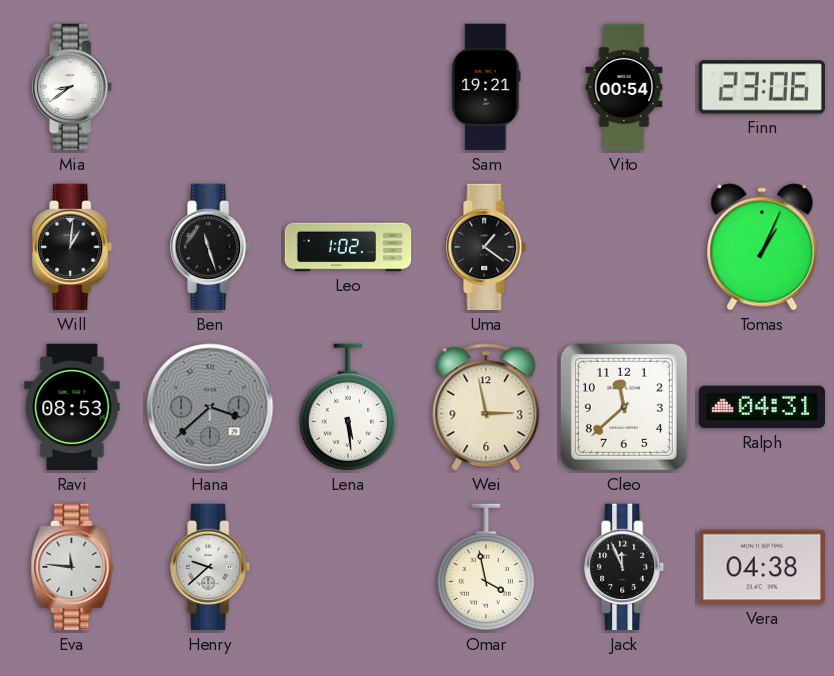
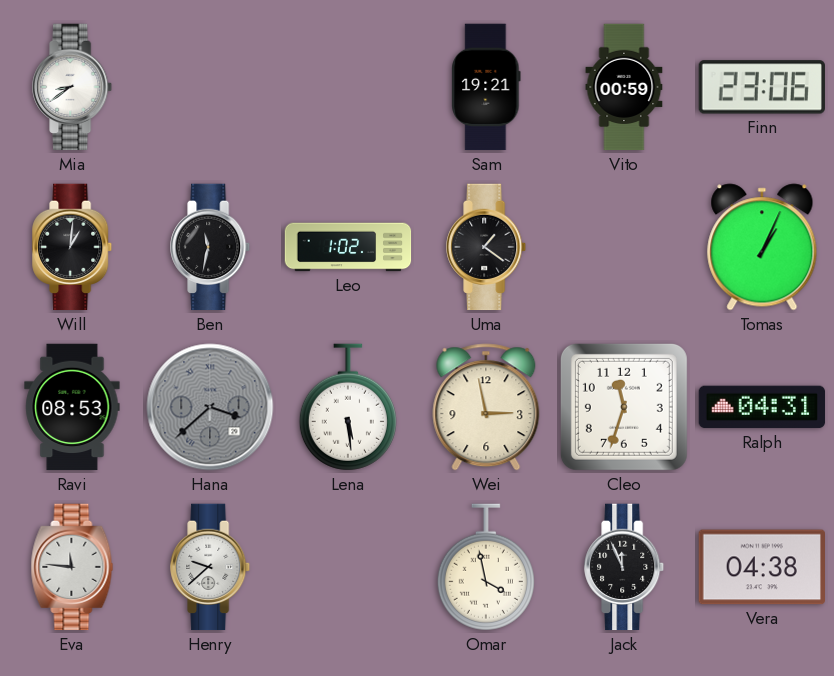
Vito: 00:54 -> 00:59 (624, 87)
Ben: 11:27 -> 11:32 (211, 247)
Cleo: 11:38 -> 11:33 (624, 407)
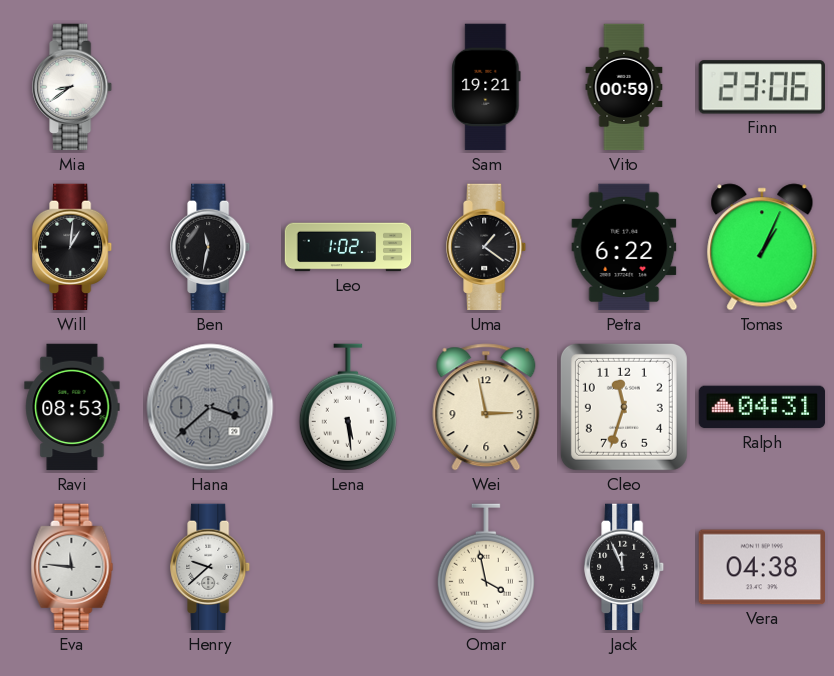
Petra: none -> 6:22 (624, 247)
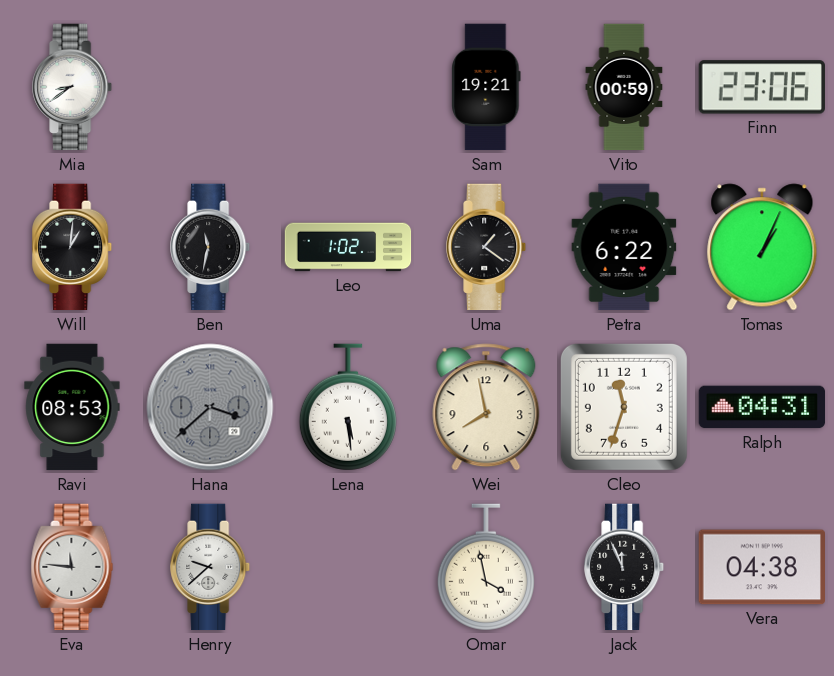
Wei: 2:58 -> 7:58 (486, 407)
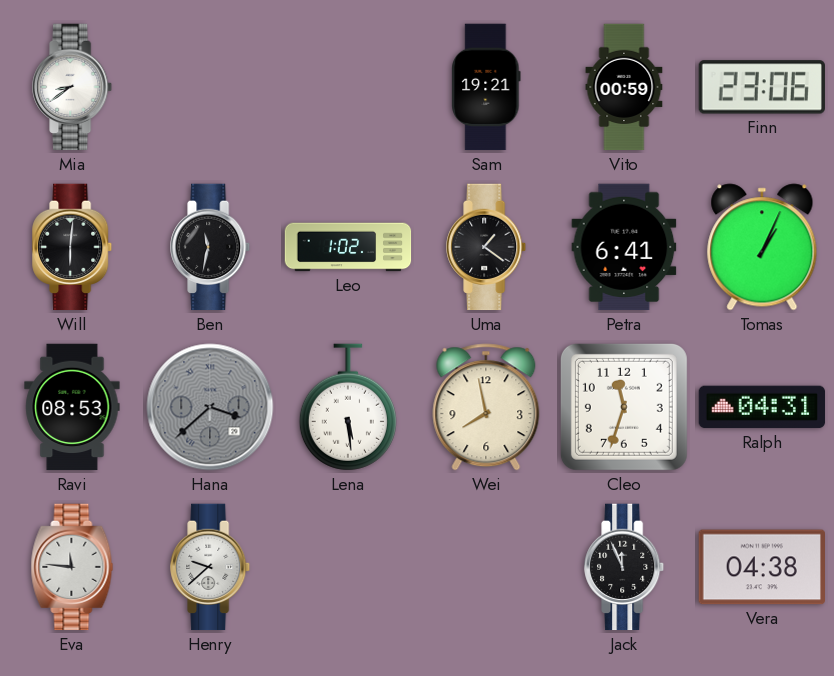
Will: 1:01 -> 6:01 (73, 247)
Petra: 6:22 -> 6:41 (624, 247)
Omar: 3:58 -> none (486, 567)
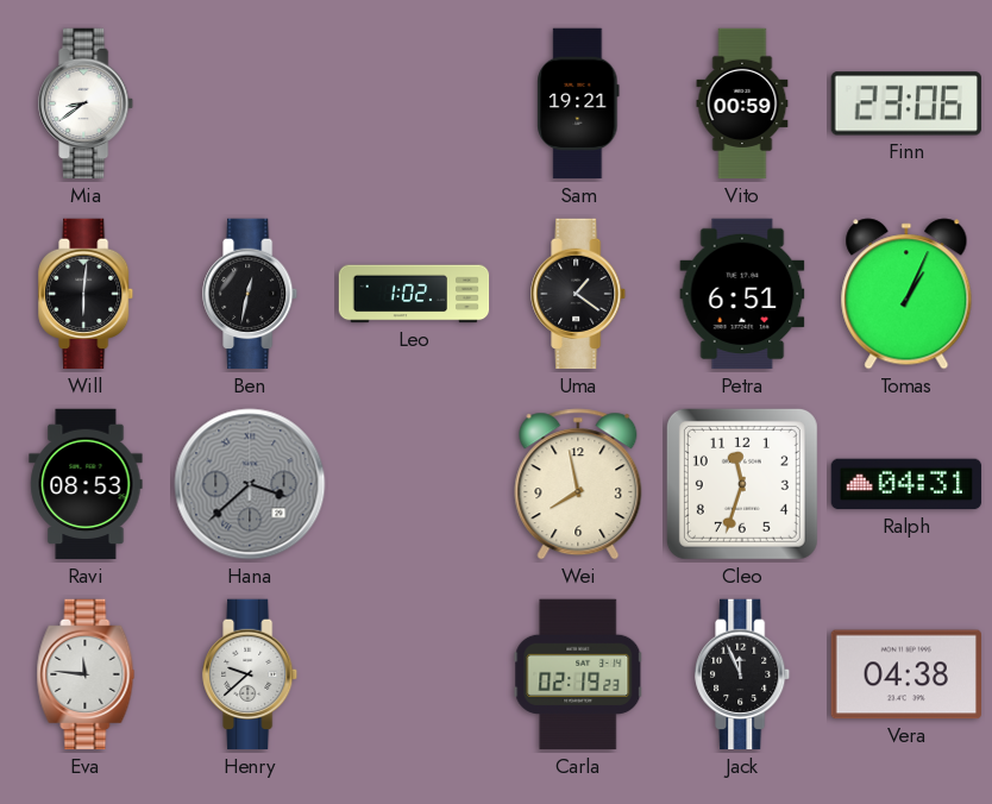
Ben: 11:32 -> 12:32 (251, 294)
Petra: 6:41 -> 6:51 (742, 294)
Lena: 5:29 -> none (348, 407)
Carla: none -> 02:19 (578, 674)
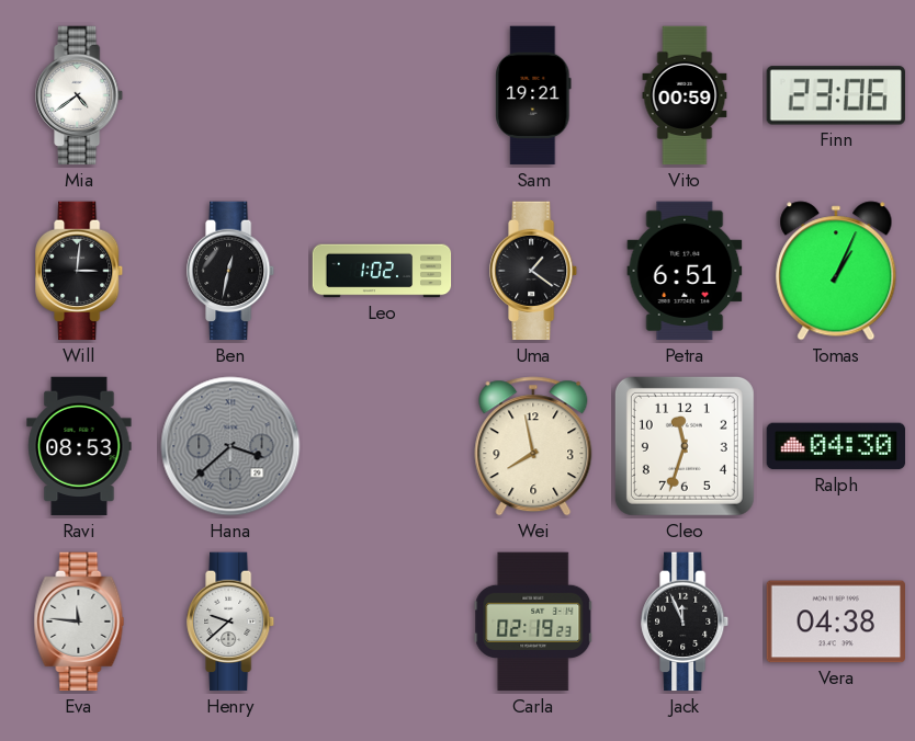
Mia: 8:39 -> 4:39 (80, 95)
Will: 6:01 -> 3:01 (80, 271)
Ralph: 04:31 -> 04:30 (836, 446)
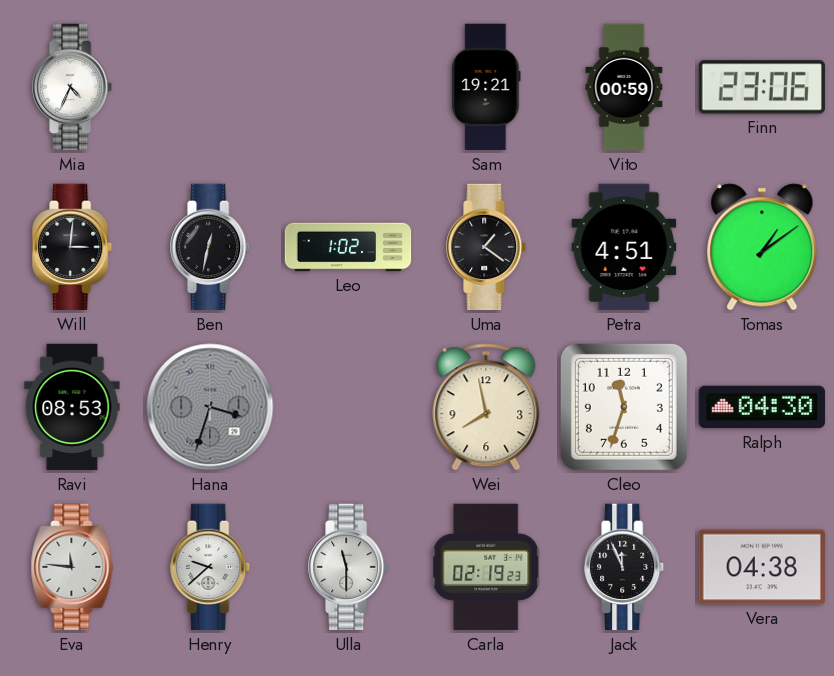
Mia: 4:39 -> 4:34 (73, 87)
Petra: 6:51 -> 4:51 (624, 247)
Tomas: 1:04 -> 1:09 (762, 247)
Hana: 3:38 -> 3:33 (210, 407)
Ulla: none -> 11:30 (349, 567)
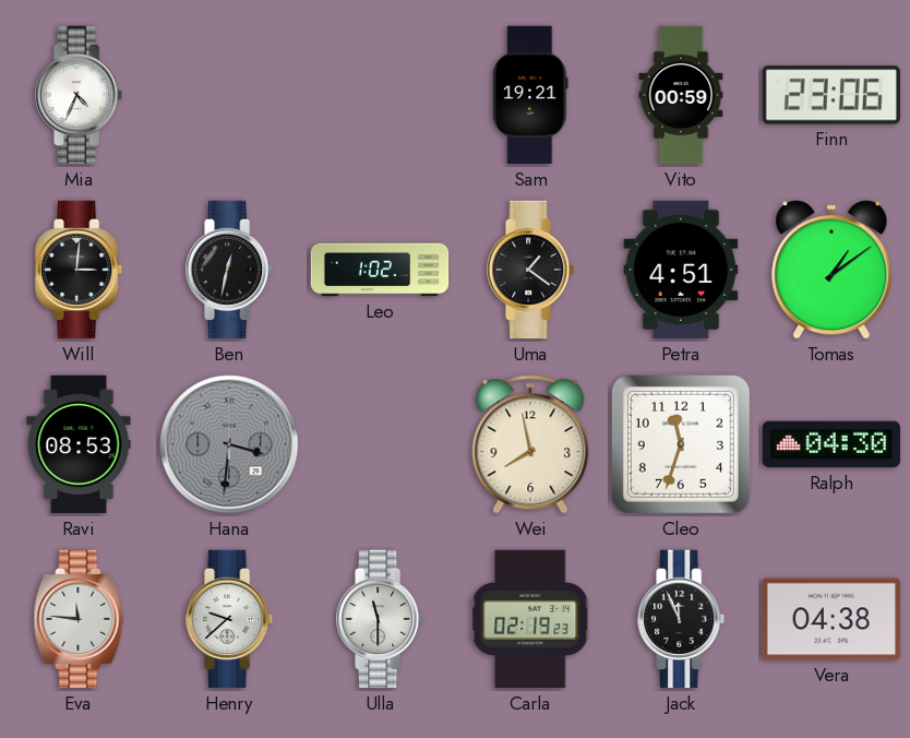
Hana: 3:33 -> 3:31 (229, 444)
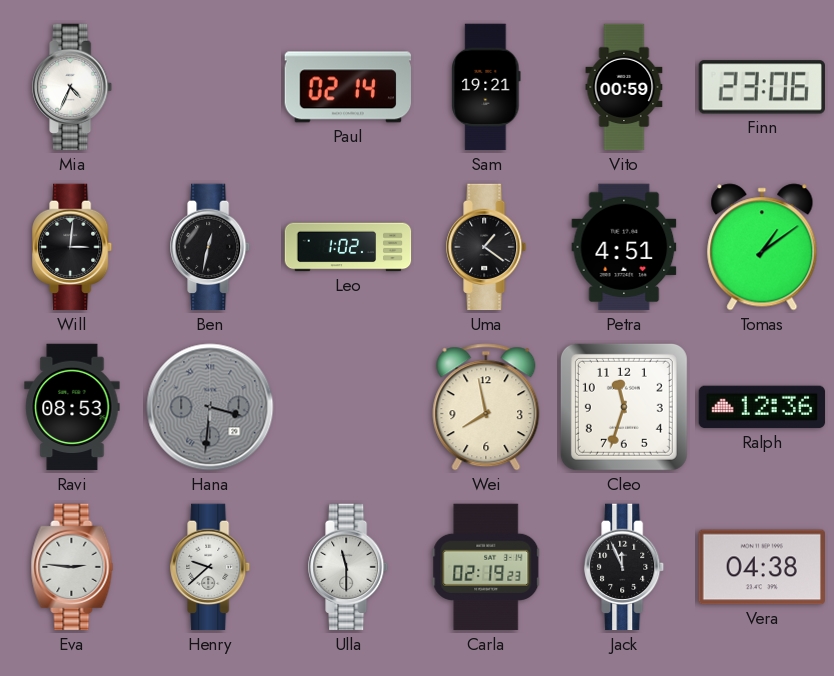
Paul: none -> 02:14 (347, 87)
Ralph: 04:30 -> 12:36 (762, 407)
Eva: 11:46 -> 2:46 (72, 567)
